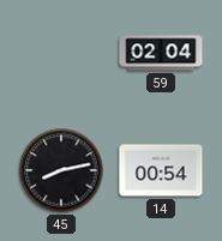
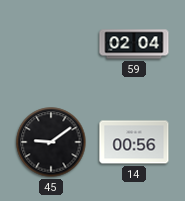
45: 8:13 -> 9:09 (51, 142)
14: 00:54 -> 00:56 (134, 142)
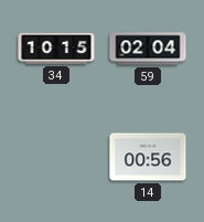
34: none -> 10:15 (56, 49)
45: 9:09 -> none (51, 142)
